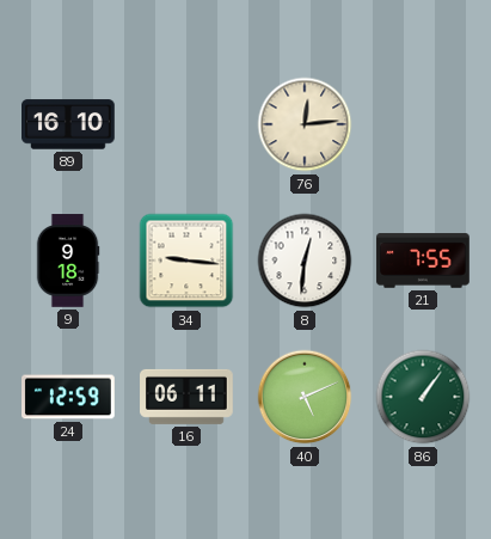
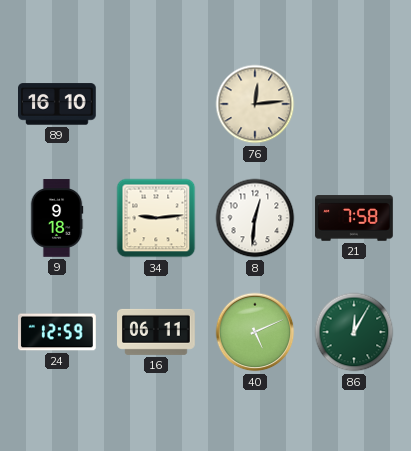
34: 9:16 -> 9:14 (156, 218)
21: 7:55 -> 7:58 (354, 218)
86: 1:06 -> 12:05 (354, 332)
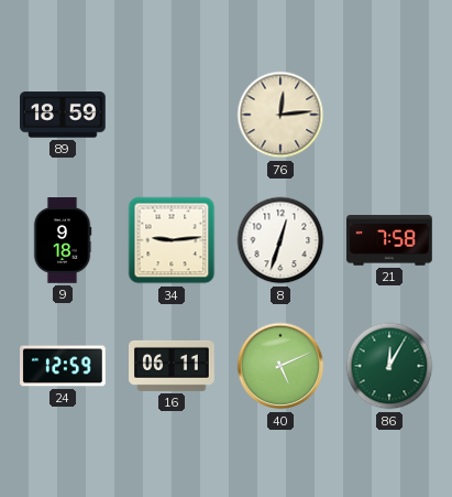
89: 16:10 -> 18:59 (64, 115)
8: 12:31 -> 12:33 (280, 240)
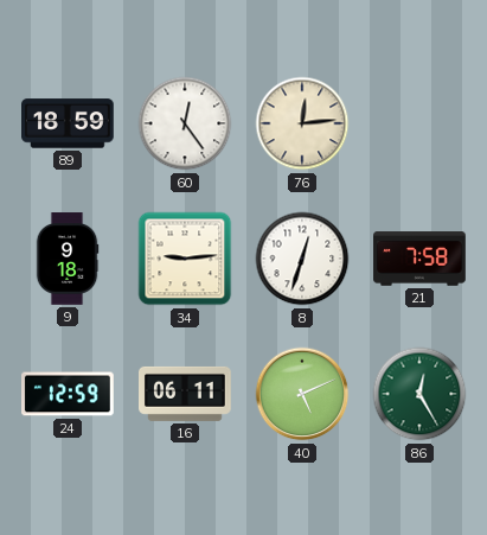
60: none -> 12:24 (185, 123)
86: 12:05 -> 12:25 (419, 394)
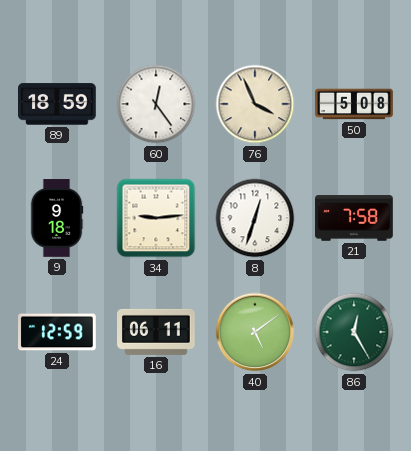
76: 12:14 -> 3:56 (255, 104)
50: none -> 5:08 (354, 104)
40: 5:11 -> 5:09 (255, 332)
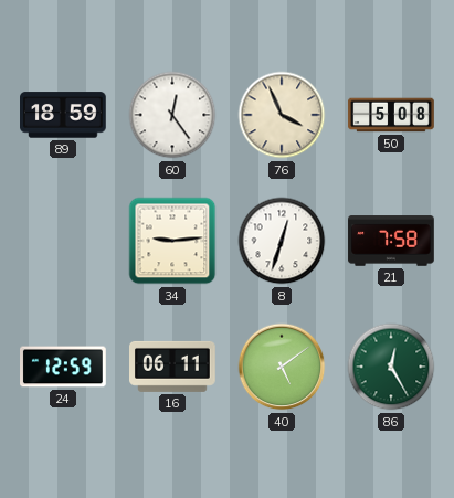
9: 9:18 -> none (57, 218)
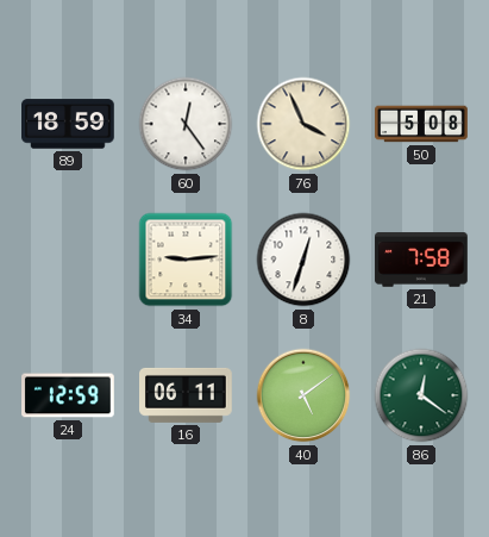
86: 12:25 -> 12:21 (421, 395)
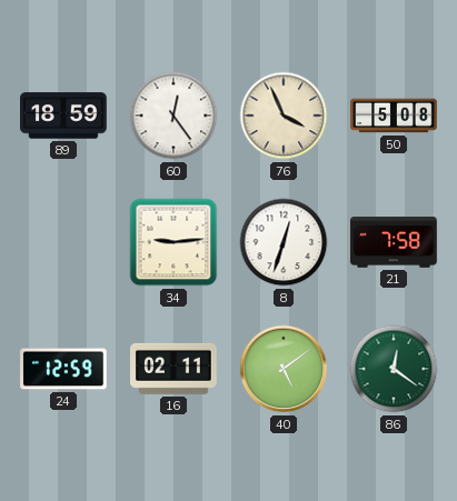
16: 06:11 -> 02:11 (175, 369)
